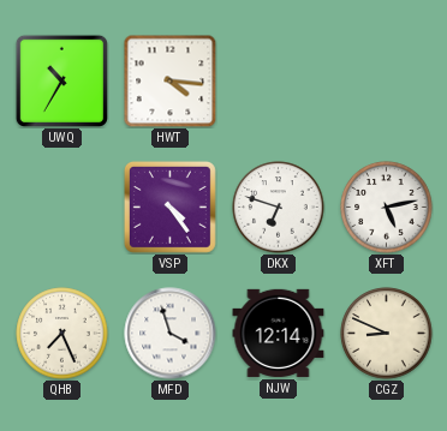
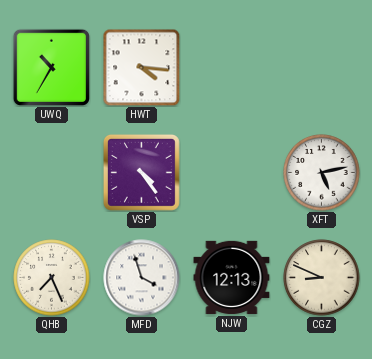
DKX: 6:48 -> none (279, 208)
NJW: 12:14 -> 12:13 (232, 277)
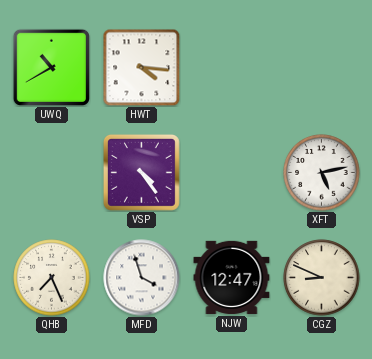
UWQ: 10:35 -> 10:40 (51, 67)
NJW: 12:13 -> 12:47 (232, 277)
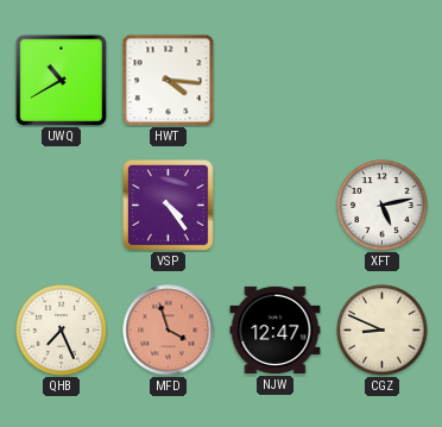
MFD dial: white -> salmon (169, 331)
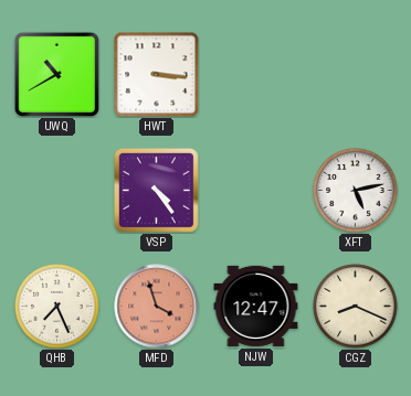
HWT: 4:16 -> 3:16 (156, 74)
CGZ: 8:49 -> 8:19 (356, 307)
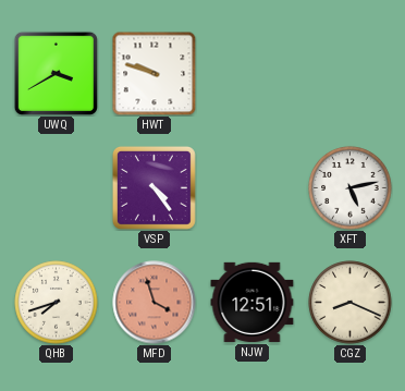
UWQ: 10:40 -> 3:40 (56, 73)
HWT: 3:16 -> 9:48 (154, 73)
QHB: 7:26 -> 7:42 (57, 303)
NJW: 12:47 -> 12:51 (253, 302)
